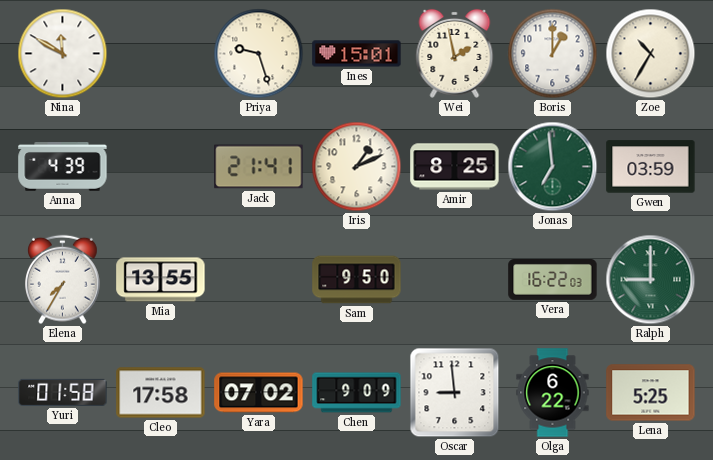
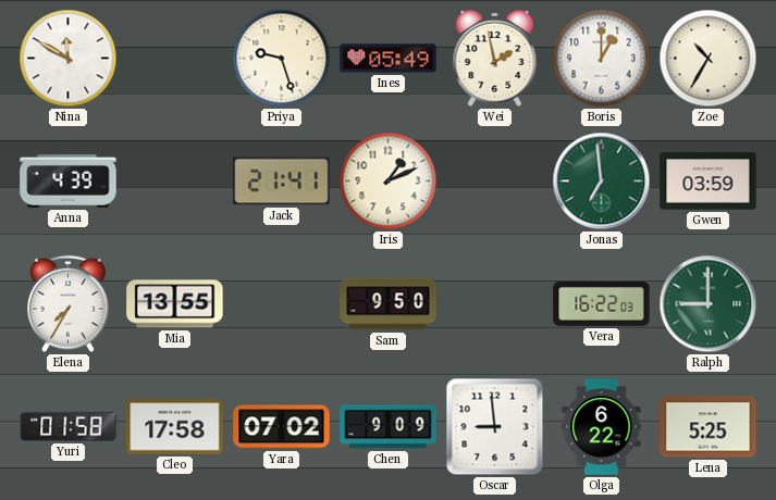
Ines: 15:01 -> 05:49 (389, 59)
Amir: 8:25 -> none (455, 167)
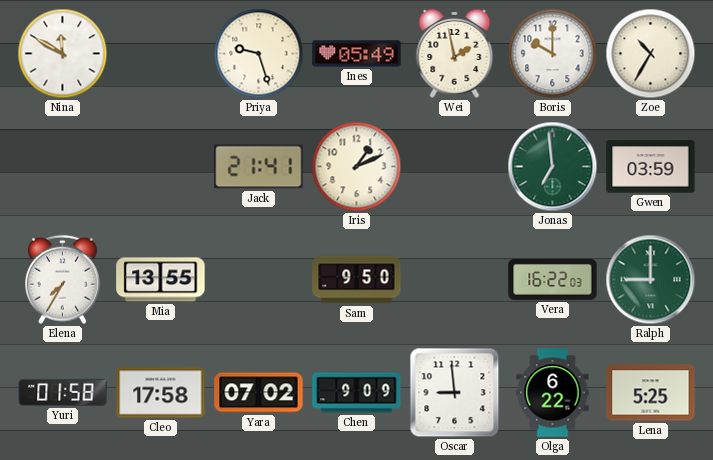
Boris: 1:00 -> 10:00 (553, 54)
Anna: 4:39 -> none (69, 182)
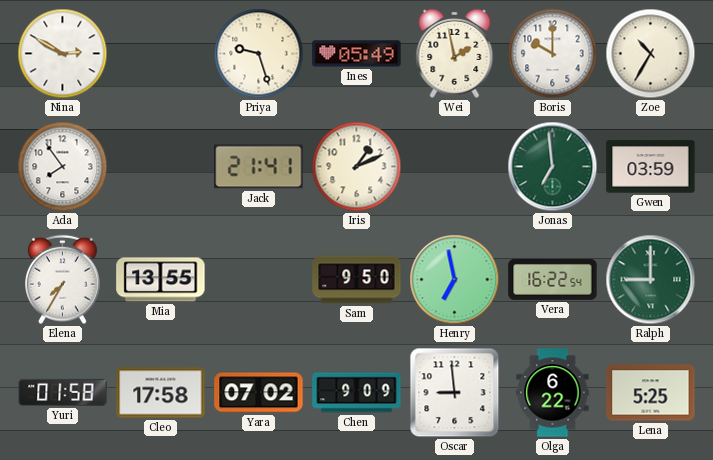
Nina: 11:50 -> 2:50 (63, 54)
Ada: none -> 7:54 (63, 167)
Henry: none -> 6:58 (455, 280)
Vera: 16:22:03 -> 16:22:54 (553, 280)
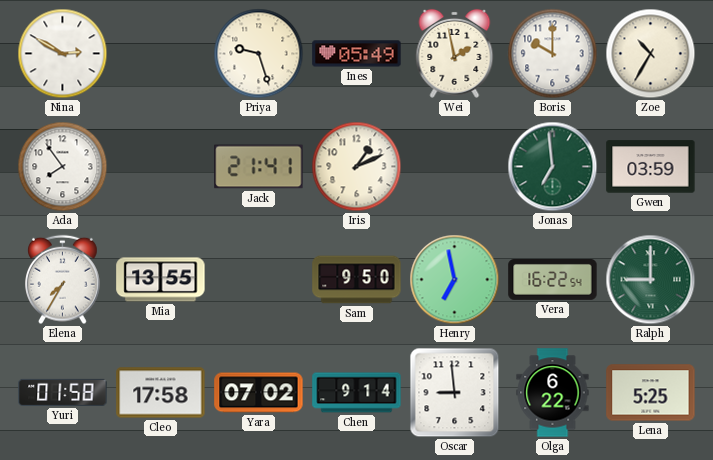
Chen: 9:09 -> 9:14 (357, 393)
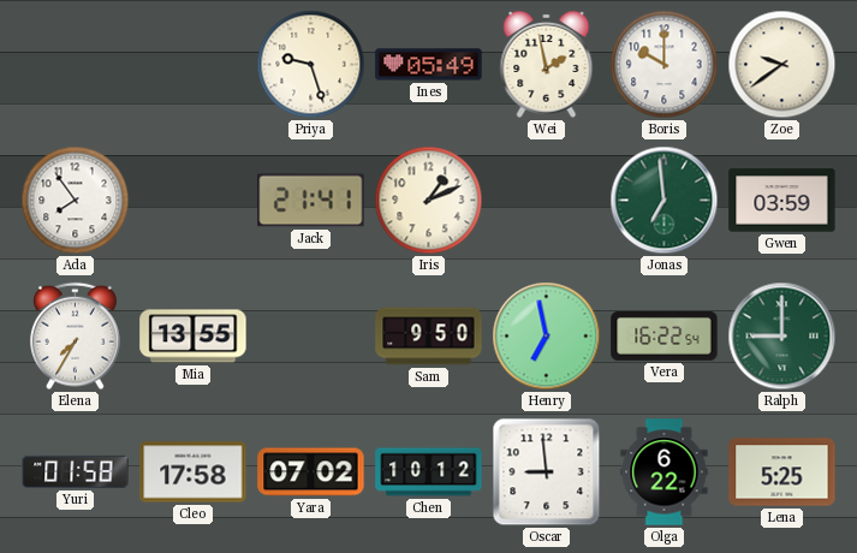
Nina: 2:50 -> none (63, 54)
Zoe: 10:35 -> 9:39 (782, 65)
Chen: 9:14 -> 10:12 (429, 472)
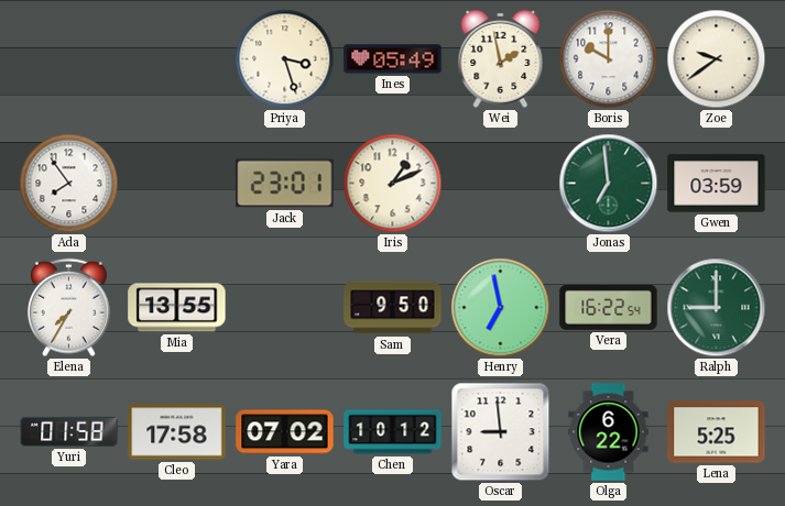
Priya: 9:27 -> 3:27 (285, 59)
Jack: 21:41 -> 23:01 (285, 184)
